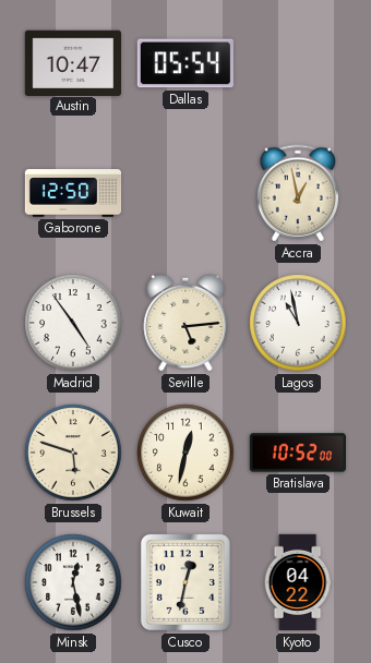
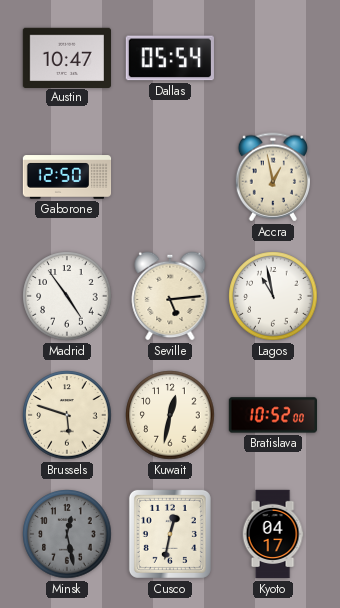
Minsk dial: white -> grey (67, 534)
Kyoto: 04:22 -> 04:17 (273, 534)
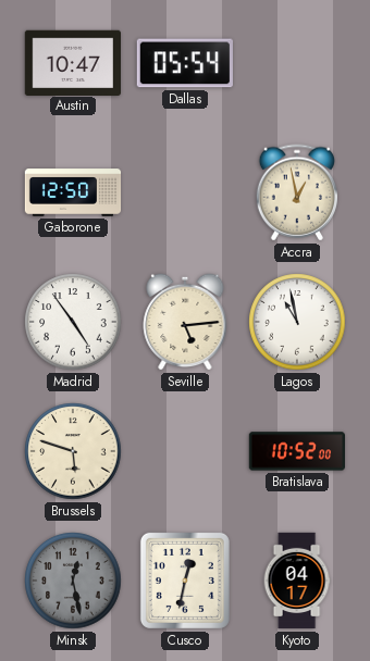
Kuwait: 12:32 -> none (170, 415)
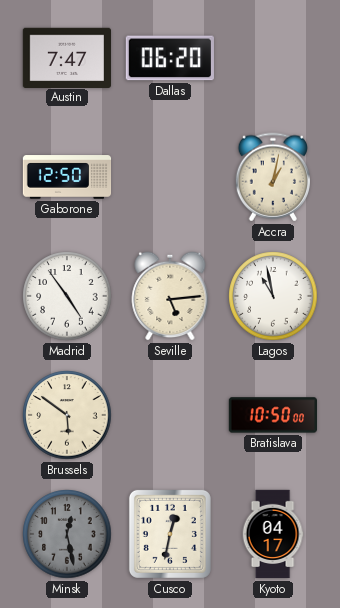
Austin: 10:47 -> 7:47 (66, 57)
Dallas: 05:54 -> 06:20 (170, 58)
Accra: 12:58 -> 1:02 (272, 177)
Brussels: 5:48 -> 5:51 (67, 415)
Bratislava: 10:52 -> 10:50 (272, 415)
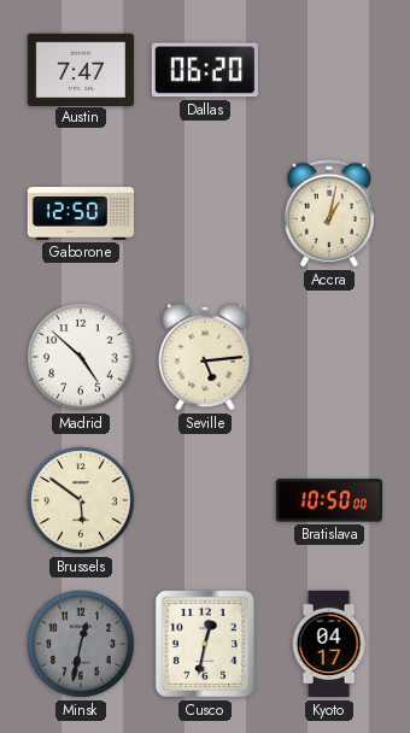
Madrid: 4:54 -> 4:52 (81, 357)
Lagos: 10:58 -> none (273, 296)
Minsk: 12:28 -> 12:32 (81, 644)
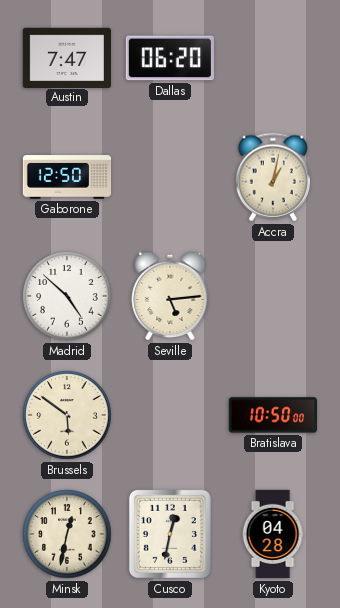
Minsk dial: grey -> cream (67, 534)
Kyoto: 04:17 -> 04:28 (273, 534)
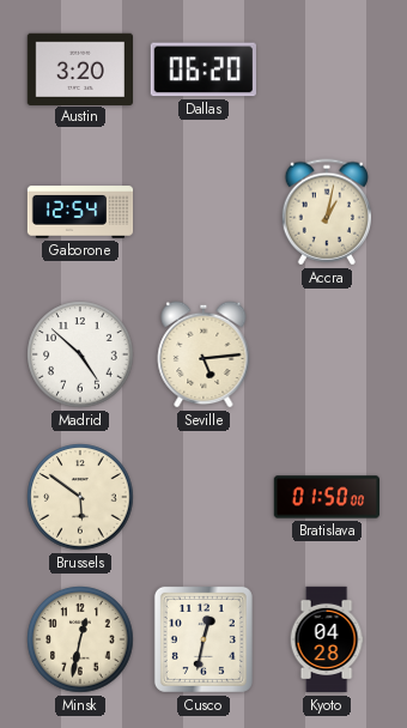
Austin: 7:47 -> 3:20 (79, 68)
Gaborone: 12:50 -> 12:54 (80, 212)
Bratislava: 10:50 -> 01:50 (326, 497)
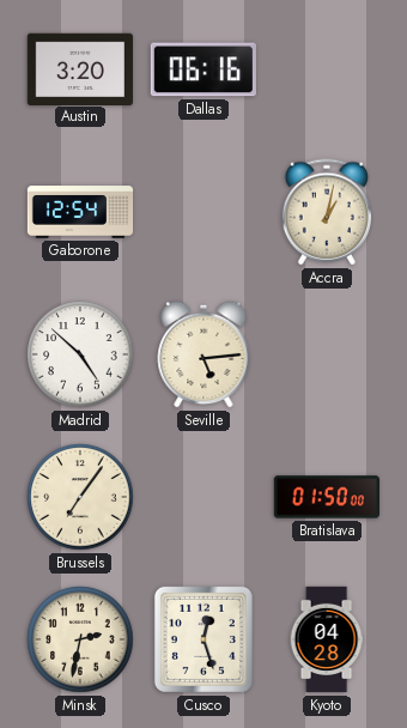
Dallas: 06:20 -> 06:16 (203, 69)
Brussels: 5:51 -> 7:06 (80, 497)
Minsk: 12:32 -> 2:32 (80, 639)
Cusco: 12:32 -> 12:27 (203, 639)
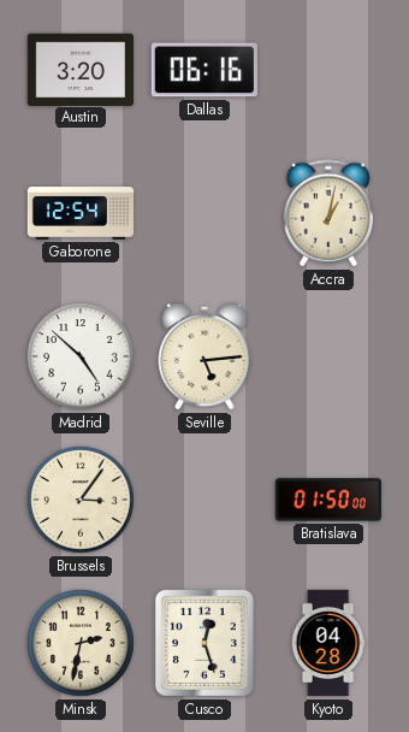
Brussels: 7:06 -> 3:06 (81, 500)
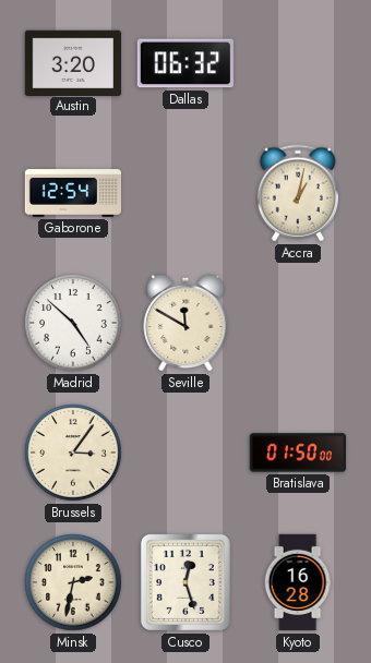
Dallas: 06:16 -> 06:32 (185, 63)
Seville: 5:14 -> 11:50 (185, 323)
Kyoto: 04:28 -> 16:28 (298, 582)
